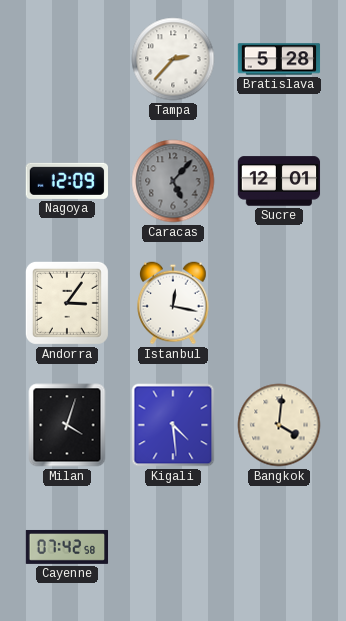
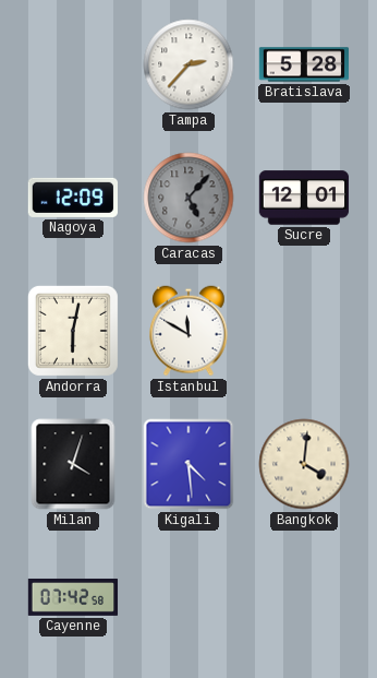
Andorra: 3:06 -> 6:02 (73, 331)
Istanbul: 12:17 -> 11:50 (190, 331)
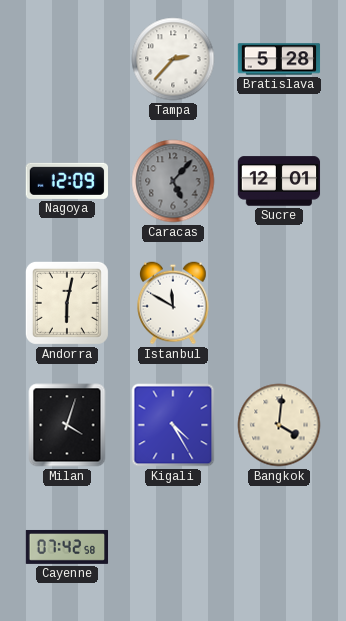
Kigali: 4:29 -> 4:25 (173, 425)
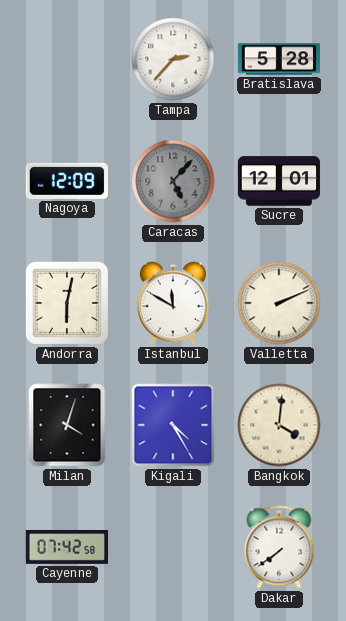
Valletta: none -> 2:11 (279, 303)
Dakar: none -> 7:39 (279, 547)
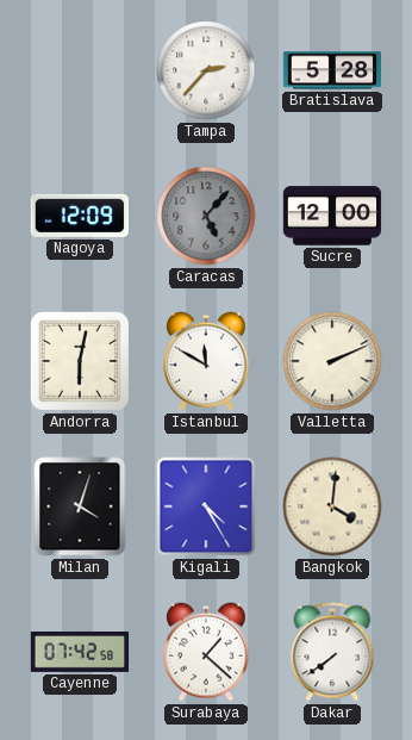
Sucre: 12:01 -> 12:00 (332, 216)
Surabaya: none -> 1:22 (207, 652)
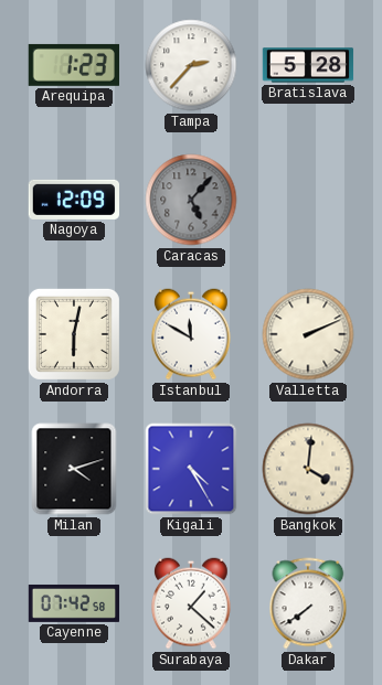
Arequipa: none -> 1:23 (73, 65)
Sucre: 12:00 -> none (332, 216)
Milan: 4:03 -> 4:12 (74, 469)
